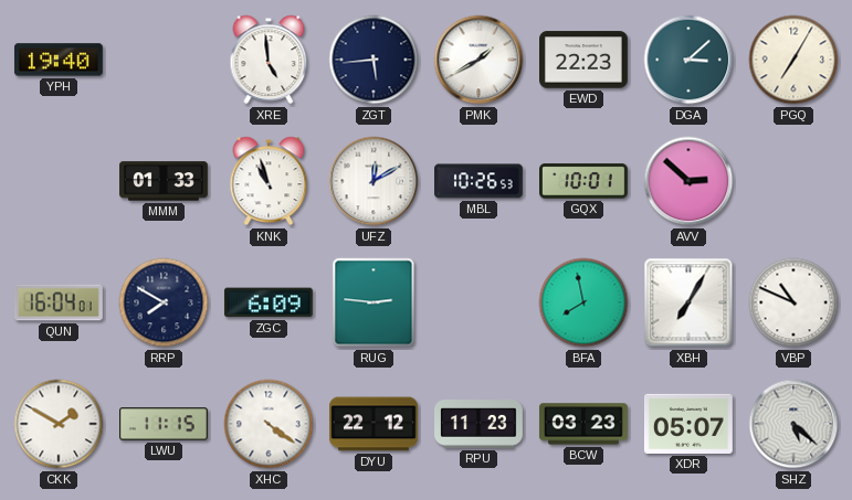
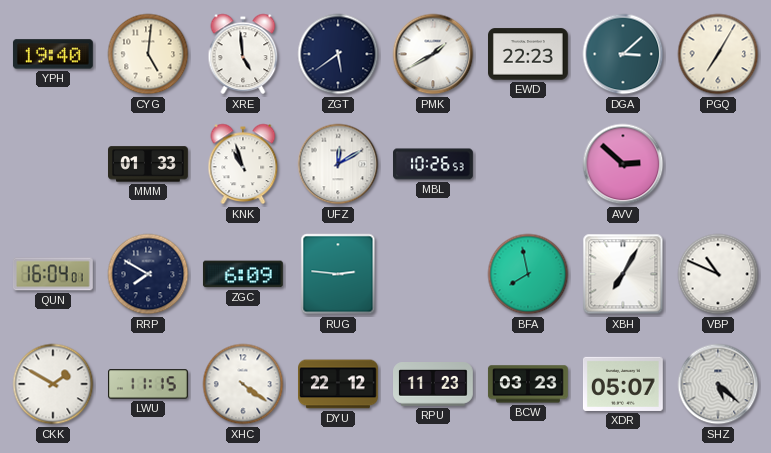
CYG: none -> 5:01 (148, 54)
ZGT: 5:44 -> 5:39 (338, 54)
GQX: 10:01 -> none (585, 181)
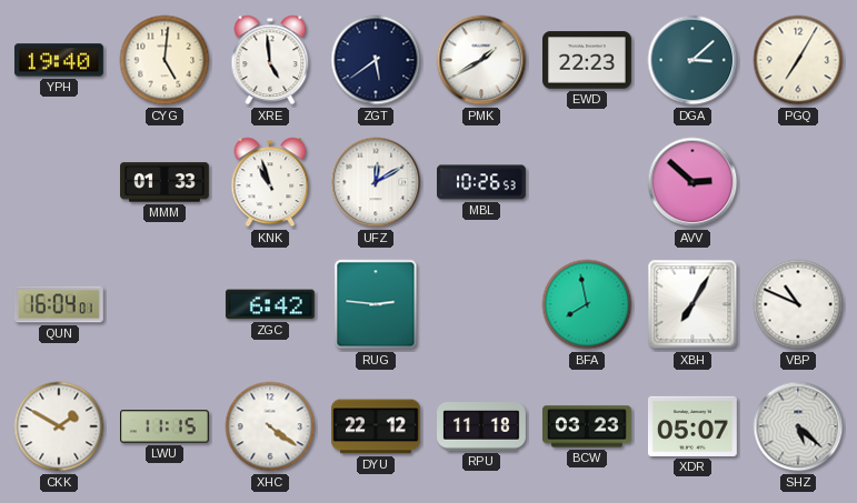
RRP: 7:50 -> none (148, 274)
ZGC: 6:09 -> 6:42 (270, 304)
RPU: 11:23 -> 11:18 (482, 427)
